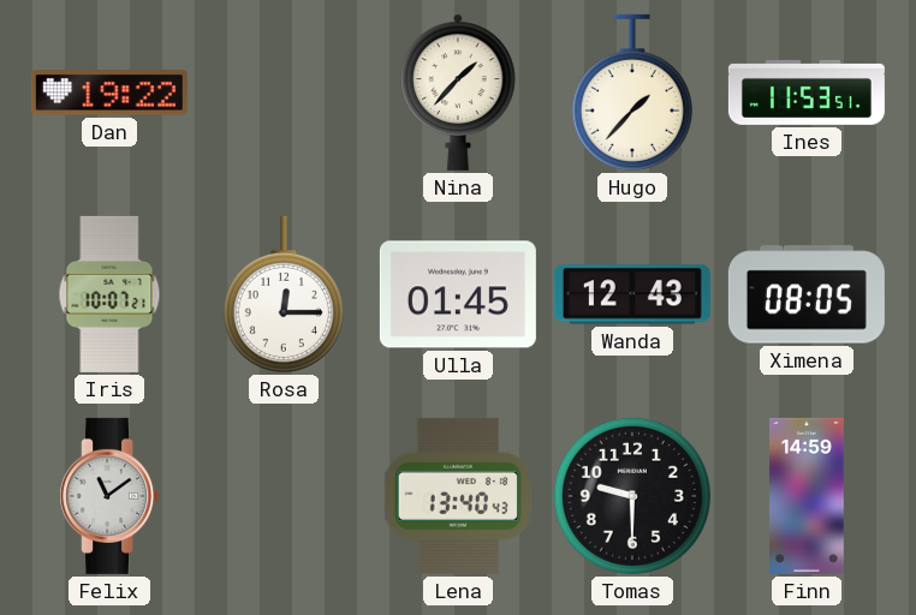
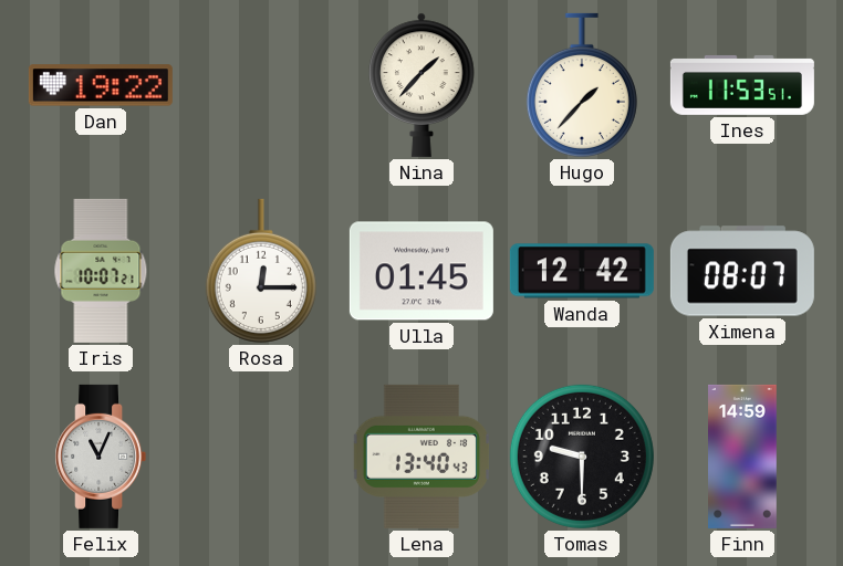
Wanda: 12:43 -> 12:42 (582, 271)
Ximena: 08:05 -> 08:07 (742, 271)
Felix: 11:09 -> 11:04 (101, 457)
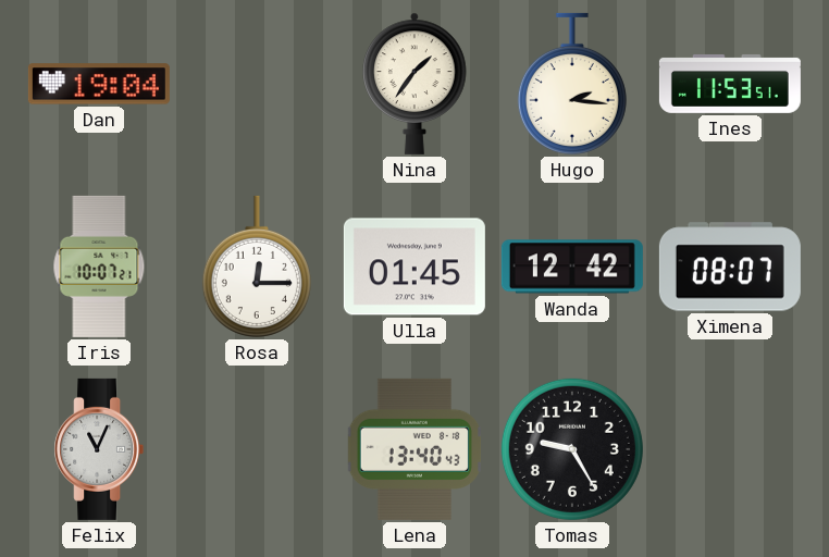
Dan: 19:22 -> 19:04 (99, 84)
Nina: 1:37 -> 1:36 (414, 84)
Hugo: 1:37 -> 2:16 (572, 84)
Tomas: 9:30 -> 9:25 (572, 449)
Finn: 14:59 -> none (743, 457)
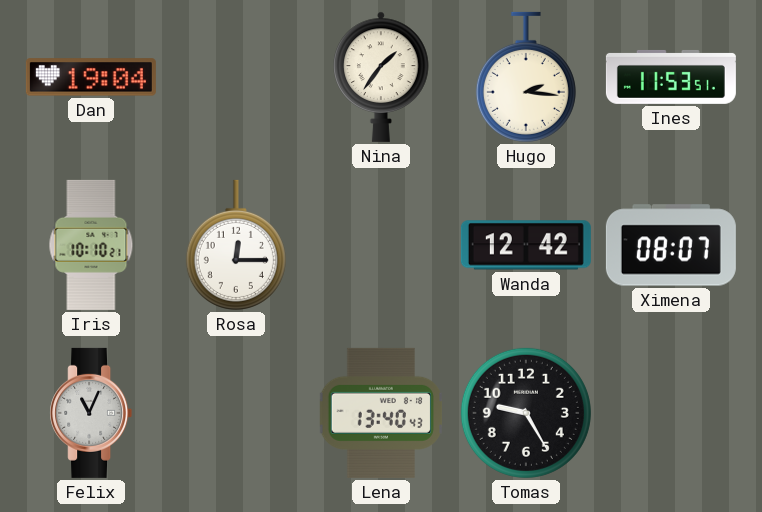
Iris: 10:07 -> 10:10 (91, 245)
Ulla: 01:45 -> none (414, 267)
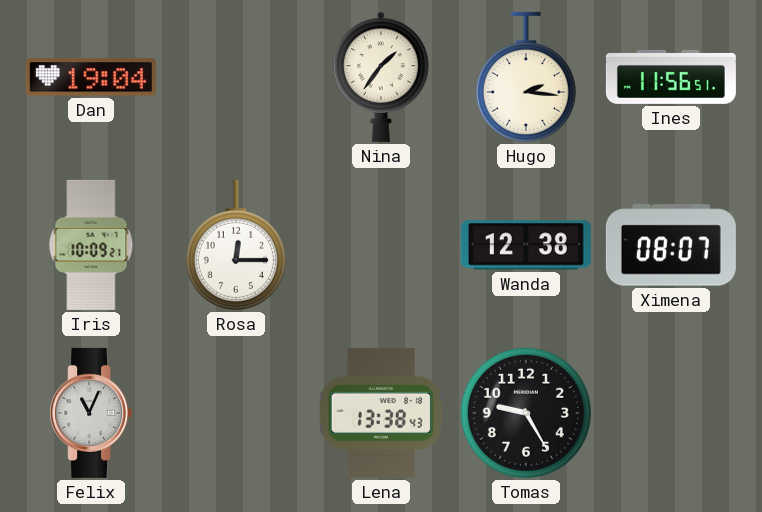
Ines: 11:53 -> 11:56 (671, 77)
Iris: 10:10 -> 10:09 (91, 245)
Wanda: 12:42 -> 12:38 (526, 245)
Lena: 13:40 -> 13:38 (380, 413)
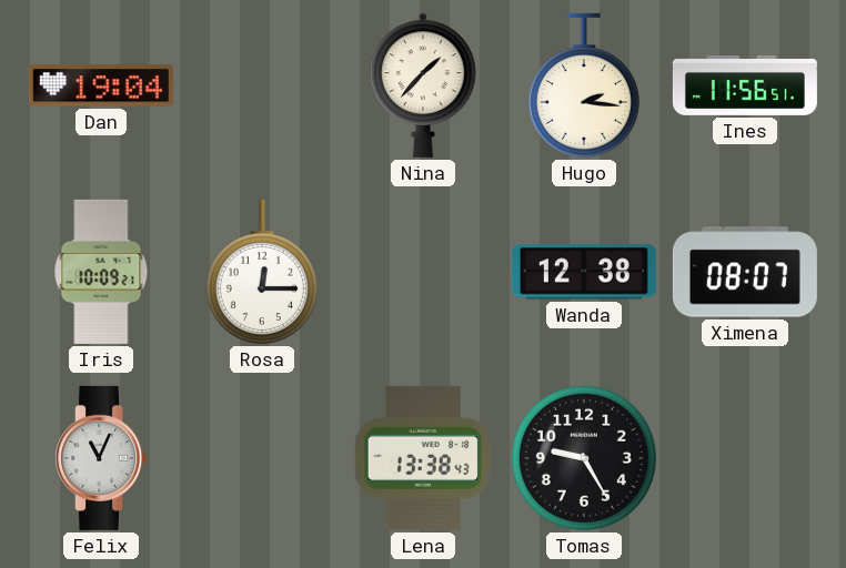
Nina: 1:36 -> 1:37 (423, 85)
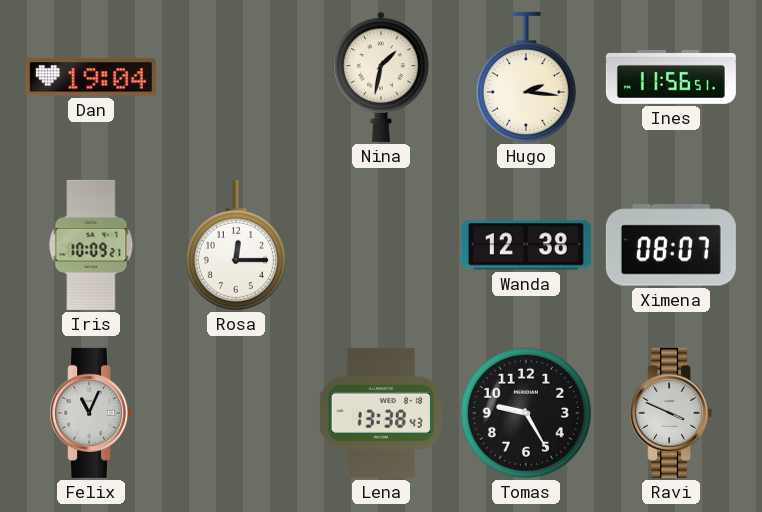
Nina: 1:37 -> 1:32 (381, 77)
Ravi: none -> 3:49 (671, 413)
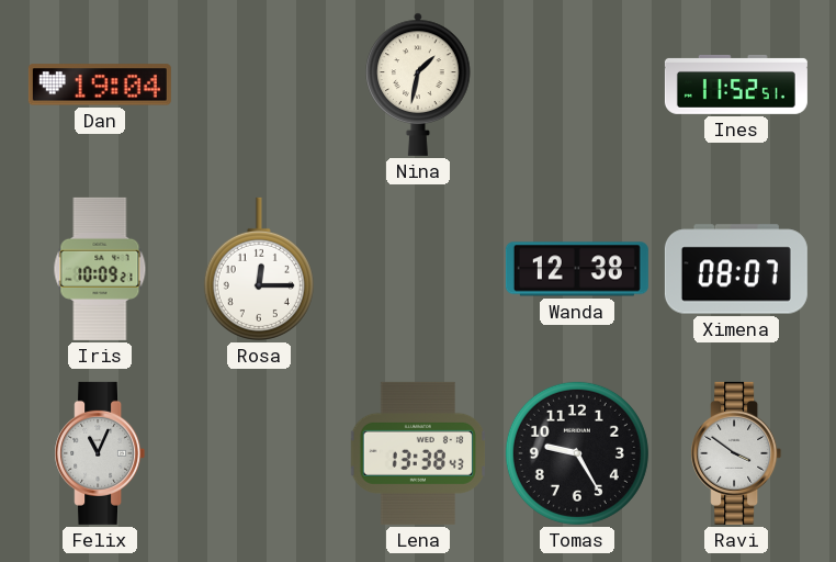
Hugo: 2:16 -> none (526, 77)
Ines: 11:56 -> 11:52 (736, 85)
Ravi: 3:49 -> 3:51 (736, 453)
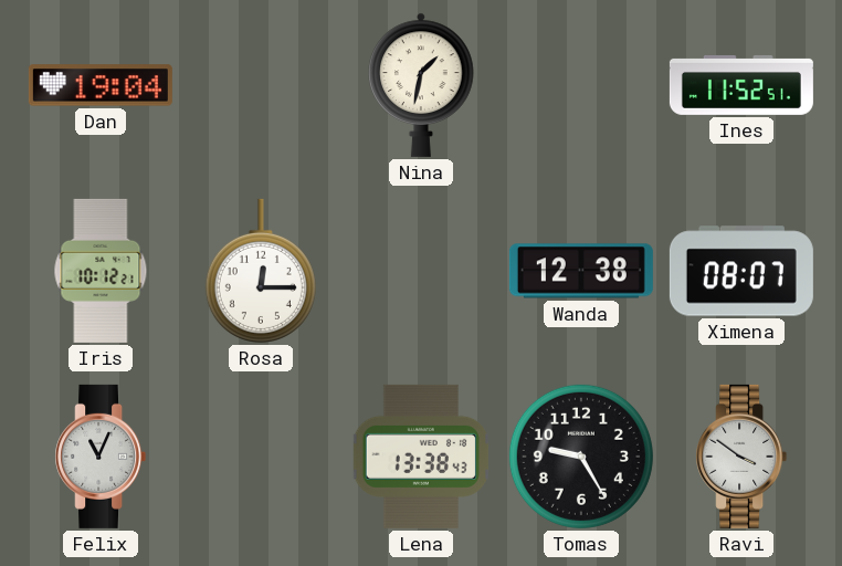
Iris: 10:09 -> 10:12 (101, 271)
